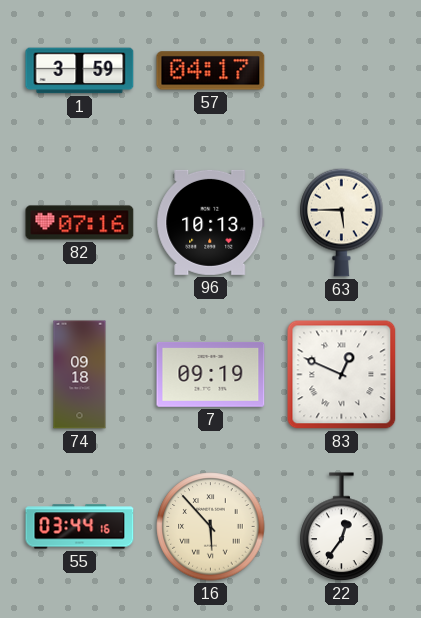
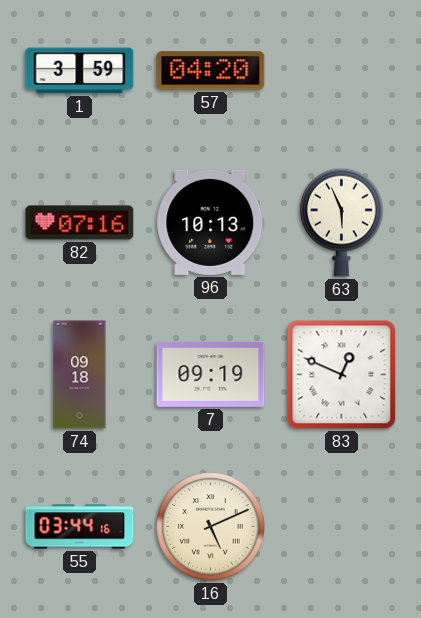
57: 04:17 -> 04:20 (211, 71)
63: 5:45 -> 5:56 (342, 222)
16: 5:53 -> 5:11 (211, 527)
22: 12:36 -> none (342, 527)
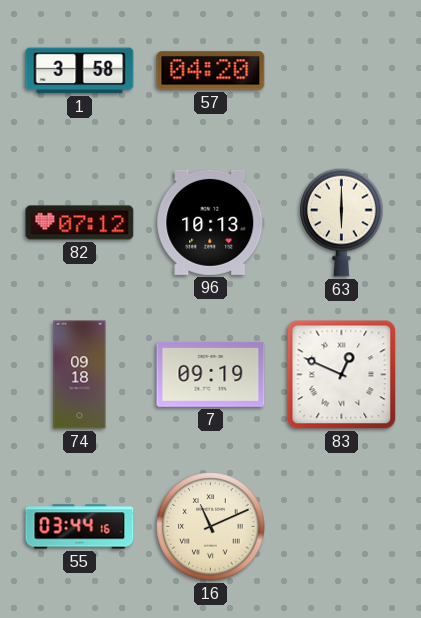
1: 3:59 -> 3:58 (80, 71)
82: 07:16 -> 07:12 (80, 223)
63: 5:56 -> 6:00 (342, 222)
16: 5:11 -> 11:11 (211, 527)
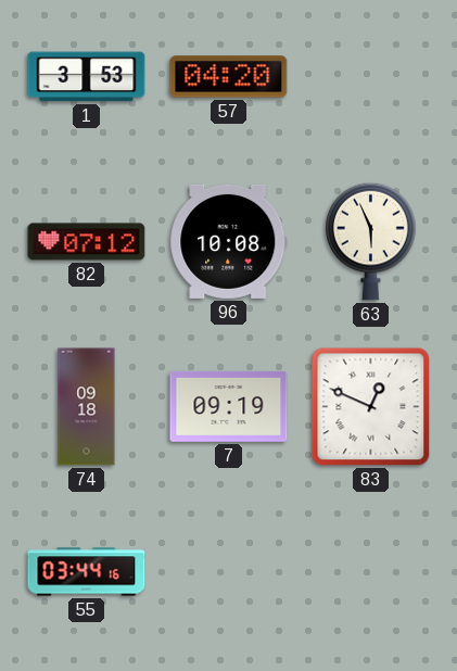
1: 3:58 -> 3:53 (87, 77)
96: 10:13 -> 10:08 (229, 241)
63: 6:00 -> 5:56 (371, 241)
16: 11:11 -> none (211, 527)
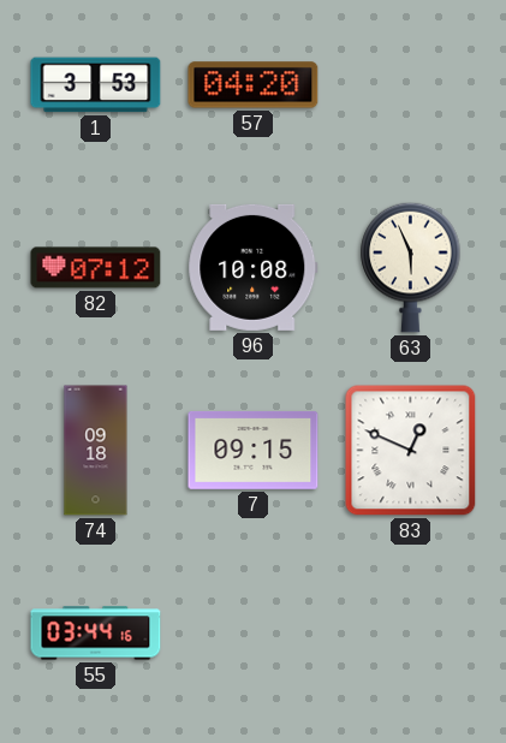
7: 09:19 -> 09:15 (254, 450)
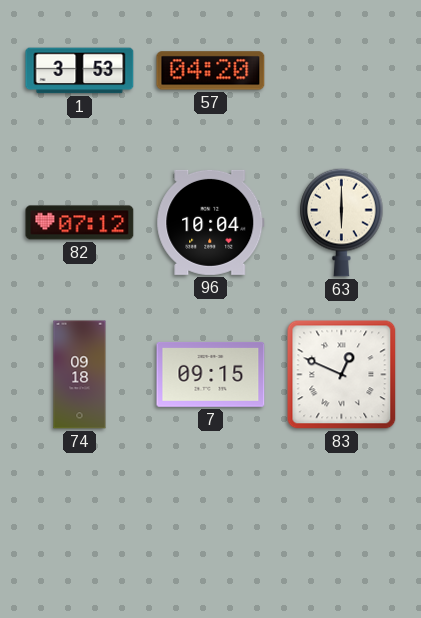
96: 10:08 -> 10:04 (211, 222)
63: 5:56 -> 6:00 (342, 222)
55: 03:44 -> none (96, 634)
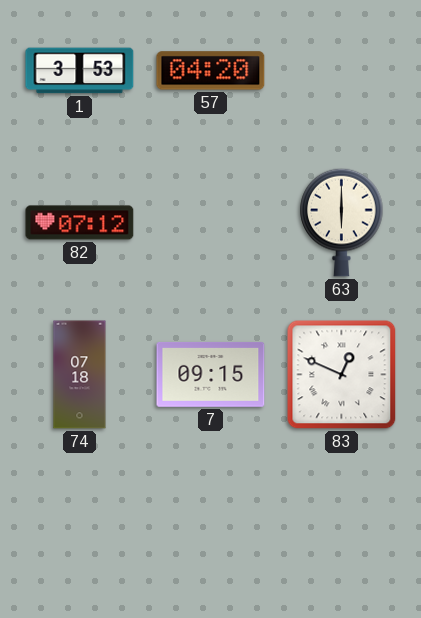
96: 10:04 -> none (211, 222)
74: 09:18 -> 07:18 (80, 375)
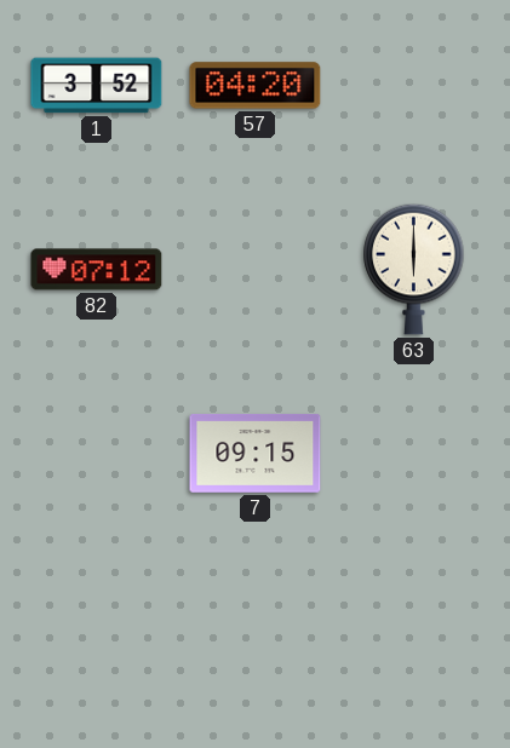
1: 3:53 -> 3:52 (97, 86)
74: 07:18 -> none (80, 375)
83: 12:49 -> none (342, 375)
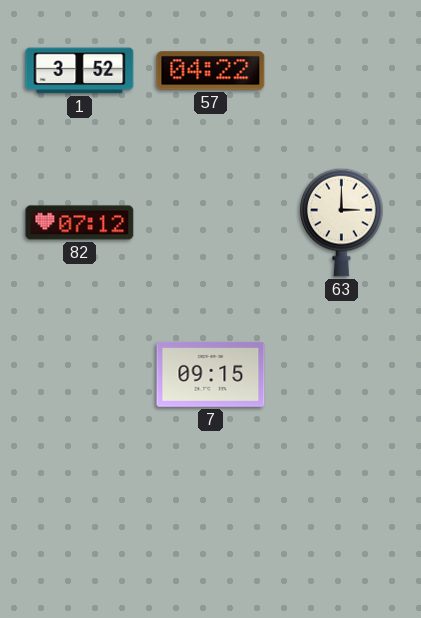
57: 04:20 -> 04:22 (211, 71)
63: 6:00 -> 3:00 (342, 222)
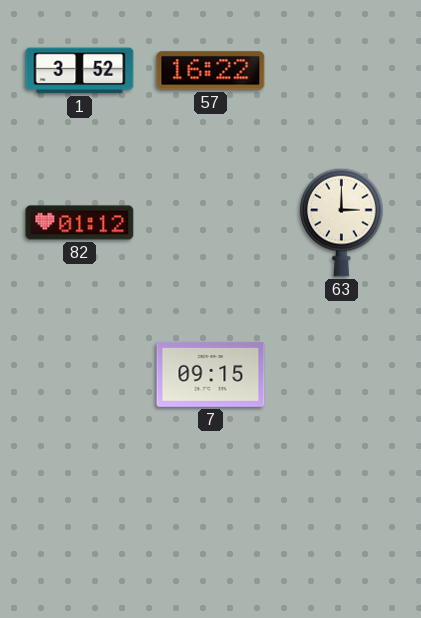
57: 04:22 -> 16:22 (211, 71)
82: 07:12 -> 01:12 (80, 223)
